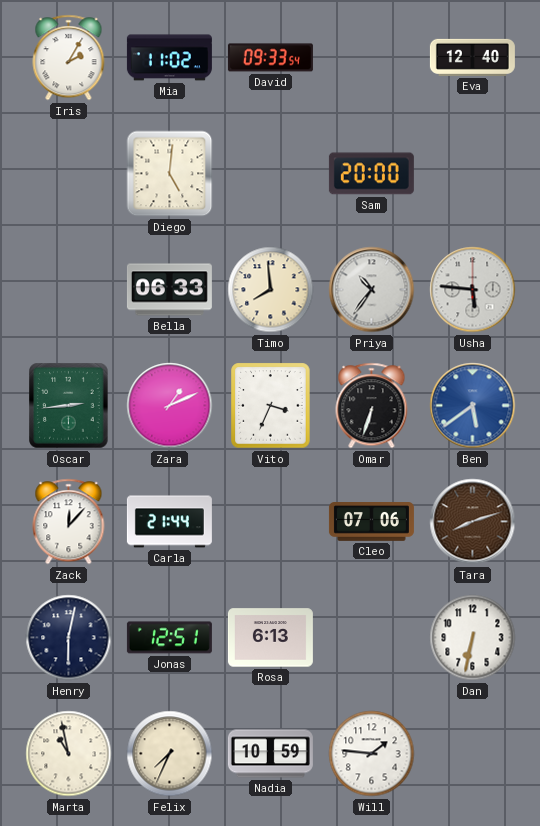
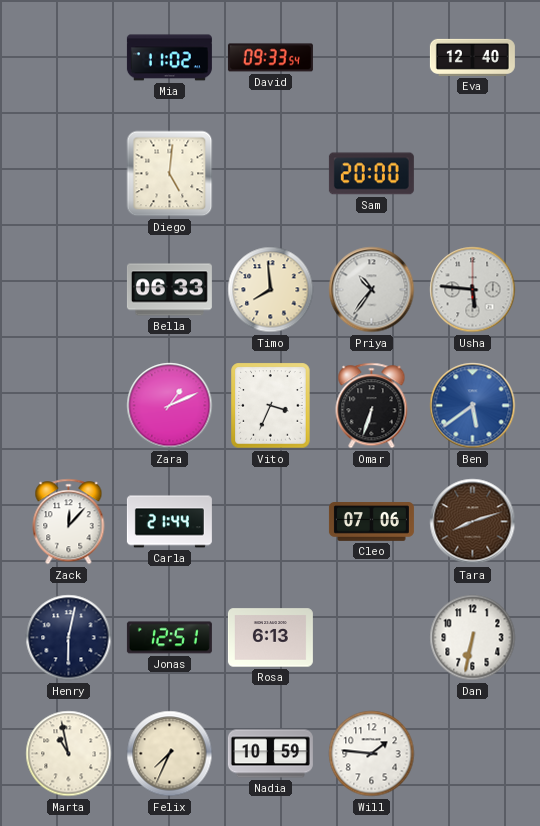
Iris: 2:05 -> none (69, 58)
Oscar: 2:44 -> none (69, 406)
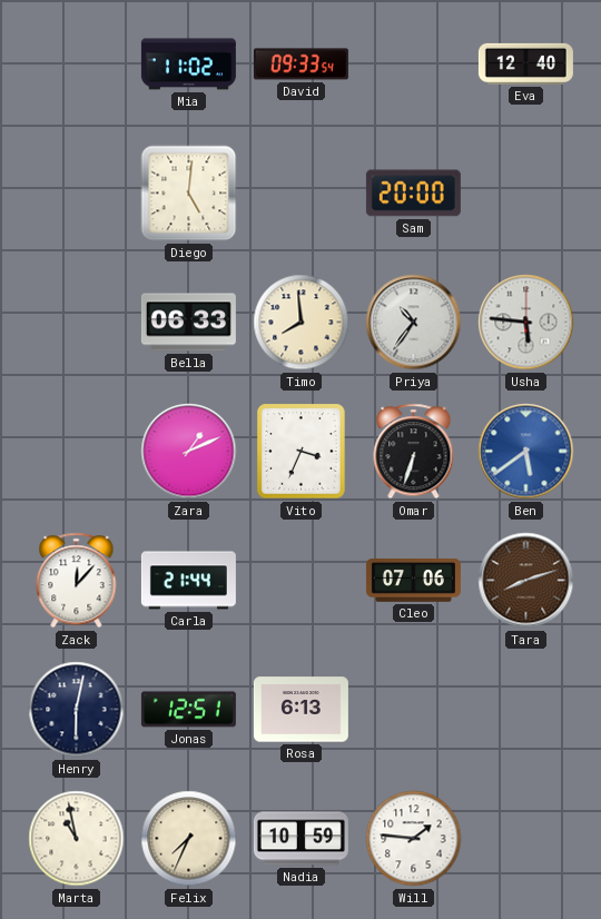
Dan: 6:32 -> none (473, 638)
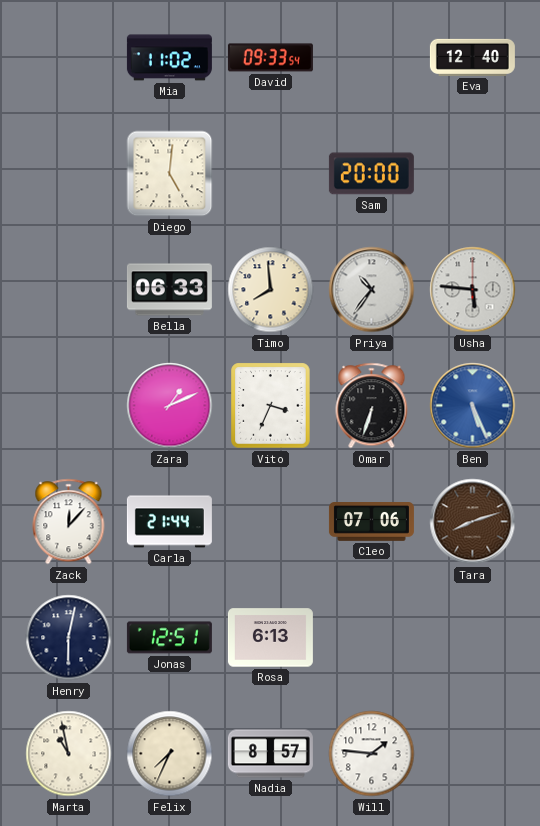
Ben: 5:39 -> 5:26 (473, 406)
Nadia: 10:59 -> 8:57 (270, 754)
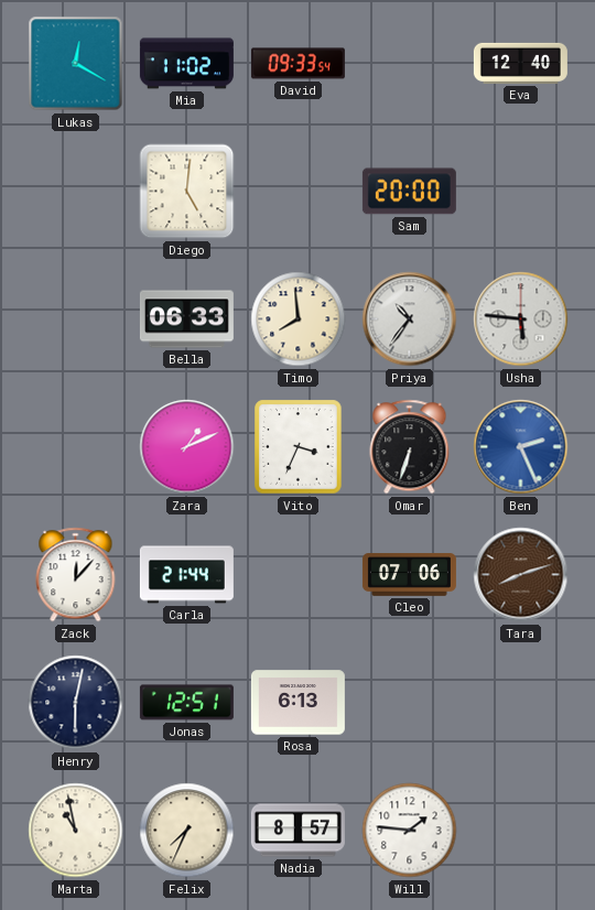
Lukas: none -> 12:20 (76, 64)
Ben: 5:26 -> 2:26 (521, 447)
